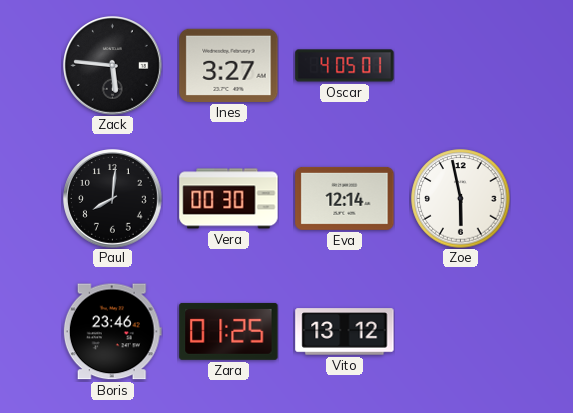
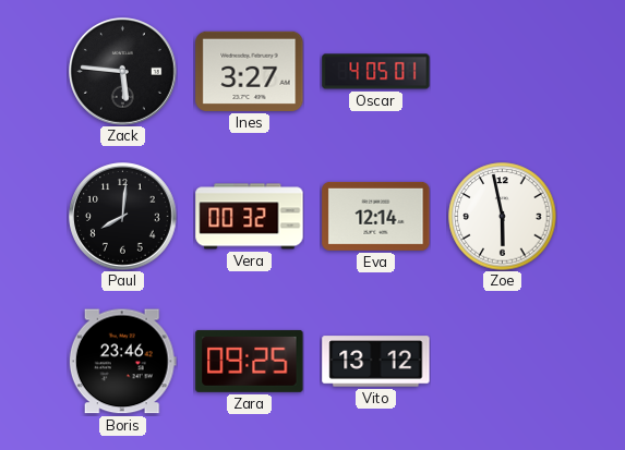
Vera: 00:30 -> 00:32 (250, 217)
Zara: 01:25 -> 09:25 (250, 361)
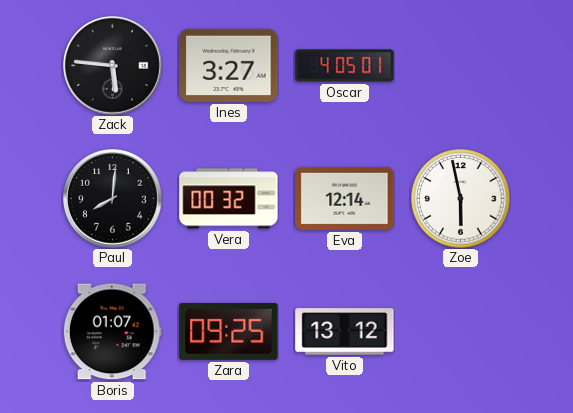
Boris: 23:46 -> 01:07 (112, 332)
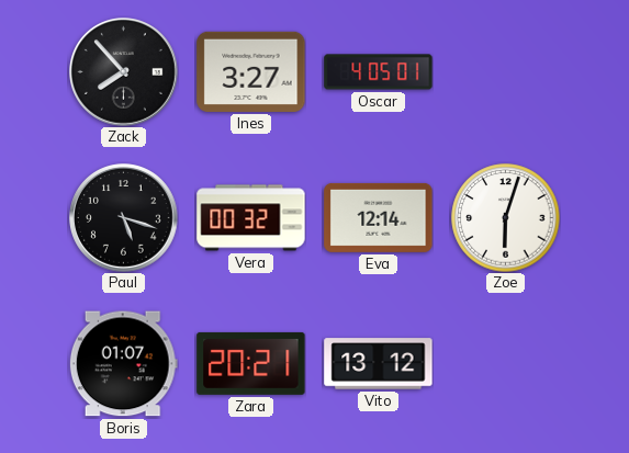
Zack: 5:46 -> 7:53 (124, 72)
Paul: 8:01 -> 5:18 (124, 218)
Zoe: 5:58 -> 6:03 (506, 218)
Zara: 09:25 -> 20:21 (251, 363)
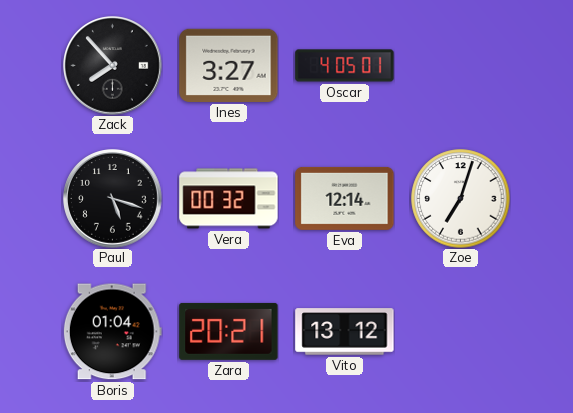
Zoe: 6:03 -> 7:03 (461, 199)
Boris: 01:07 -> 01:04 (112, 332)
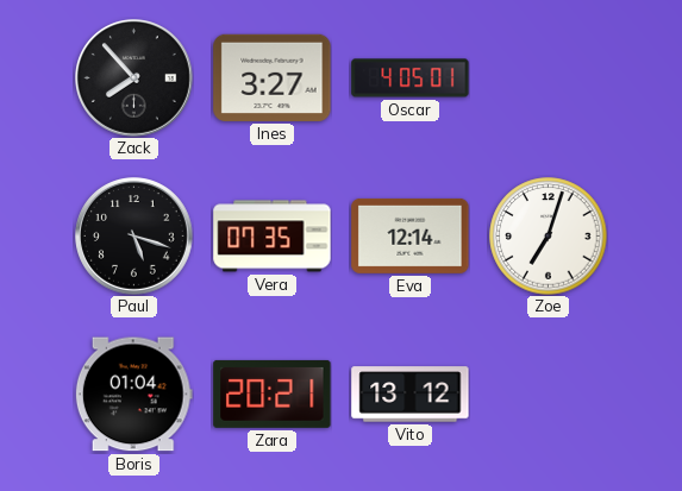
Vera: 00:32 -> 07:35 (273, 237)
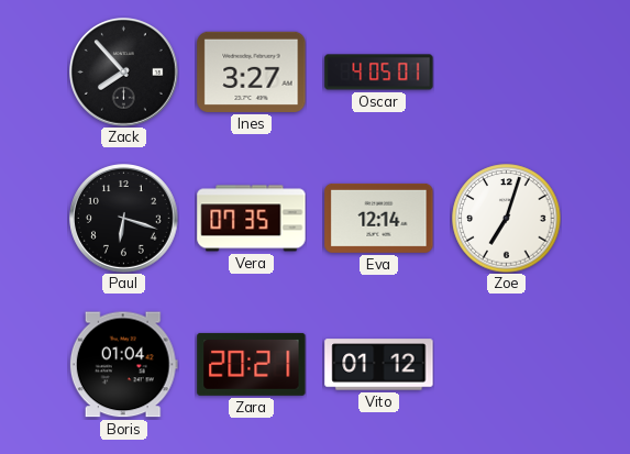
Paul: 5:18 -> 6:18 (124, 219)
Vito: 13:12 -> 01:12 (379, 365)
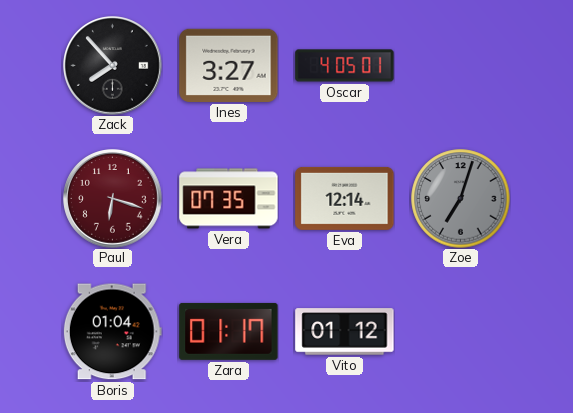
Paul dial: black -> burgundy (113, 199)
Zoe dial: white -> grey (461, 199)
Zara: 20:21 -> 01:17 (229, 331)
